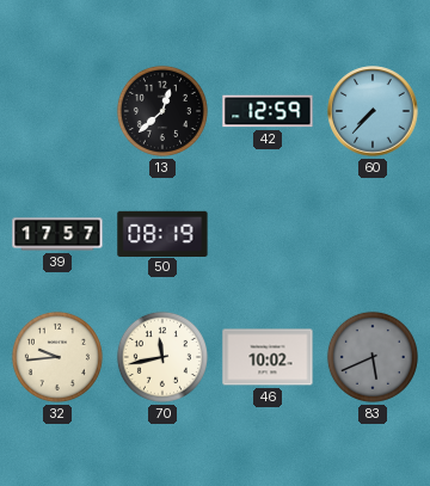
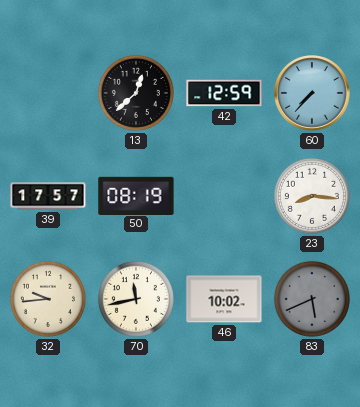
23: none -> 8:16 (312, 196)
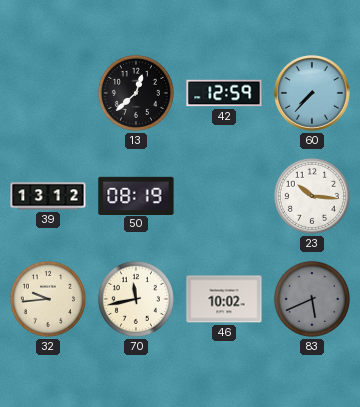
39: 17:57 -> 13:12 (48, 196)
23: 8:16 -> 10:16 (312, 196)
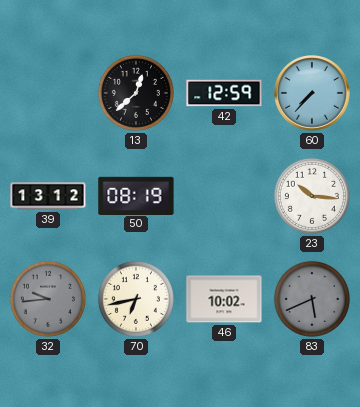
32 dial: cream -> grey (48, 299)
70: 11:43 -> 6:43 (136, 299)
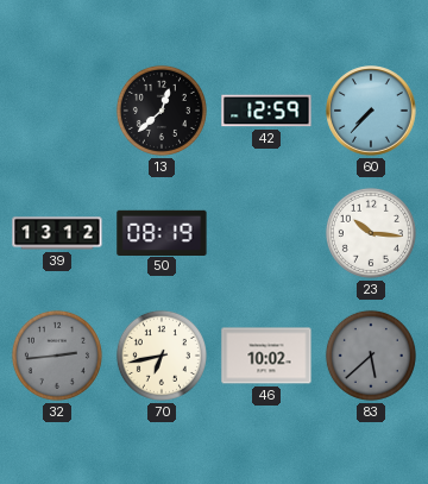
32: 9:44 -> 2:44 (57, 356)
83: 5:41 -> 5:38 (371, 356)
